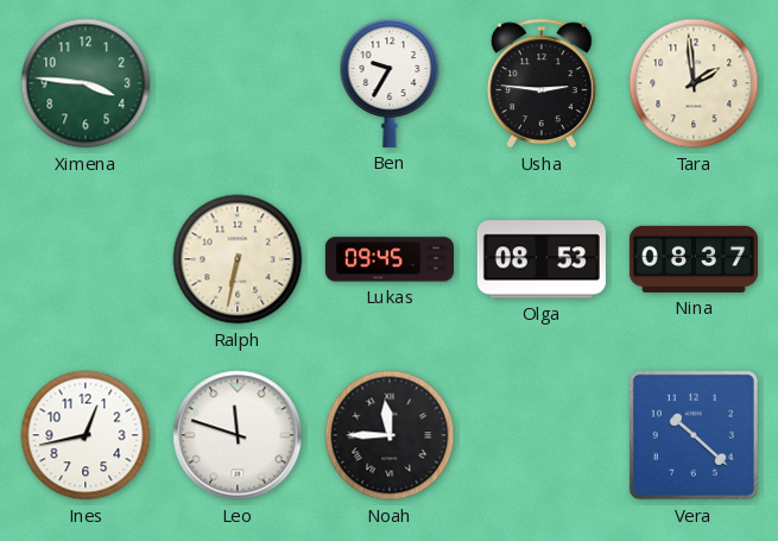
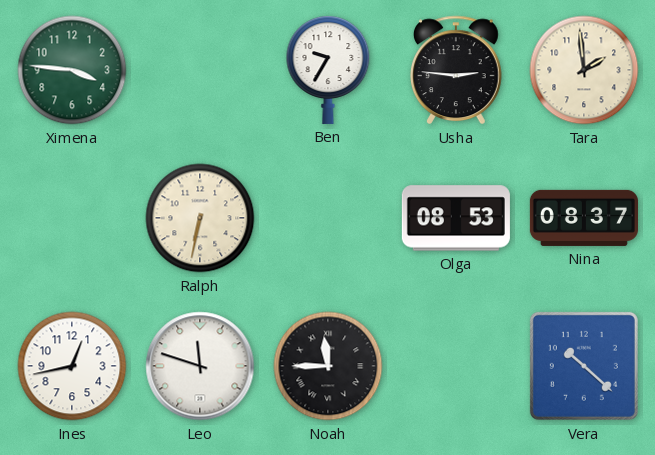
Lukas: 09:45 -> none (390, 259)
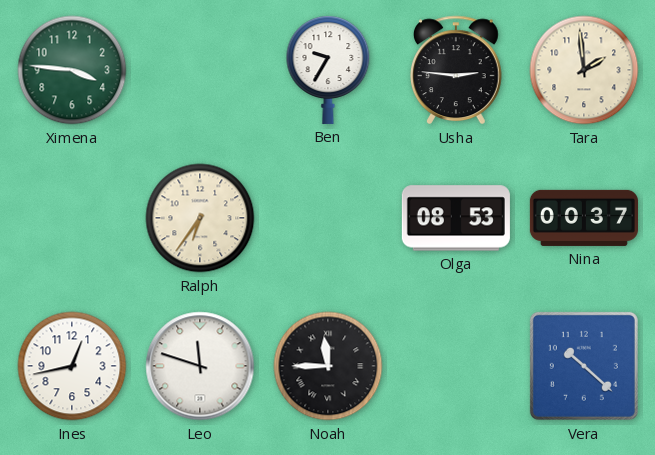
Ralph: 6:32 -> 6:36 (200, 218)
Nina: 08:37 -> 00:37 (584, 218)
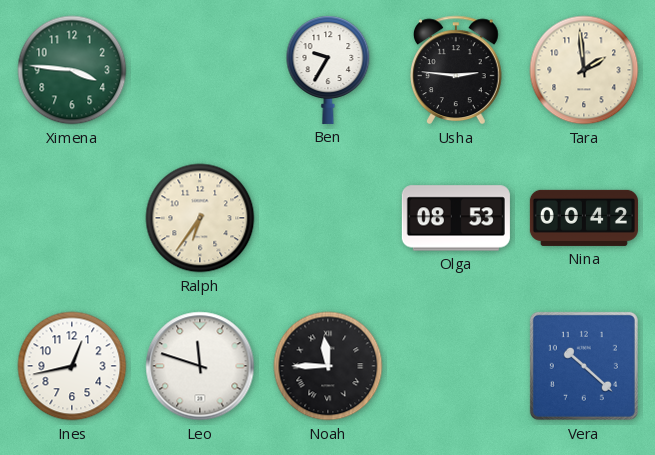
Nina: 00:37 -> 00:42 (584, 218)
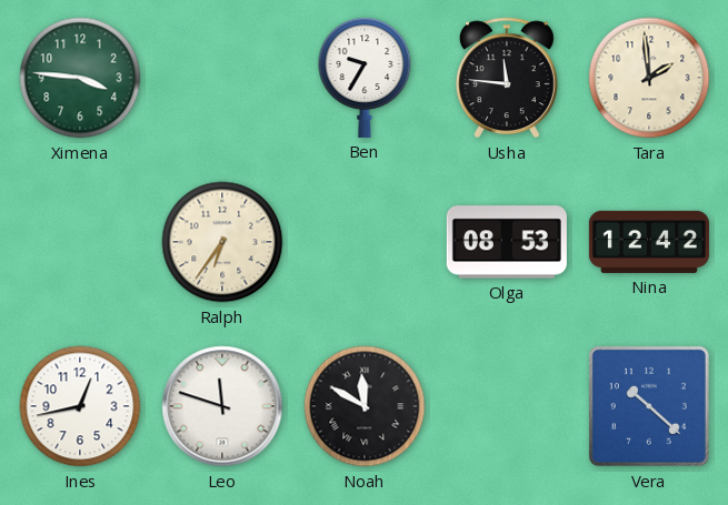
Usha: 2:46 -> 11:46 (507, 78)
Nina: 00:42 -> 12:42 (649, 242)
Noah: 11:45 -> 11:50 (365, 406)
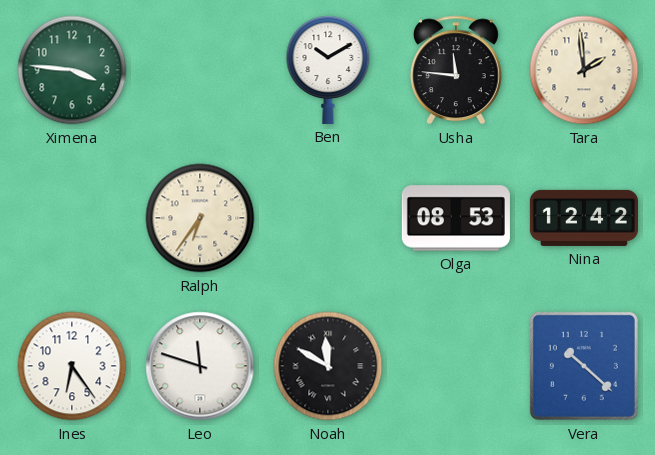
Ben: 9:35 -> 10:10 (328, 70)
Ines: 12:43 -> 6:24 (72, 366)
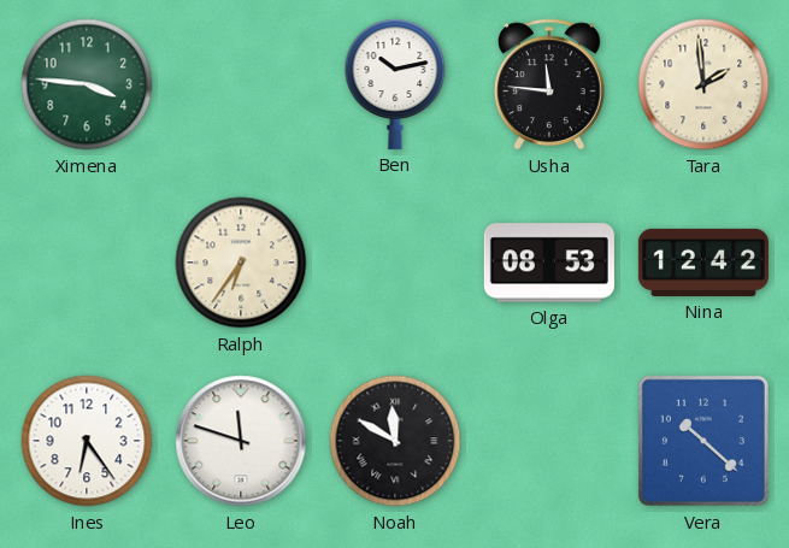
Ben: 10:10 -> 10:13 (395, 84)
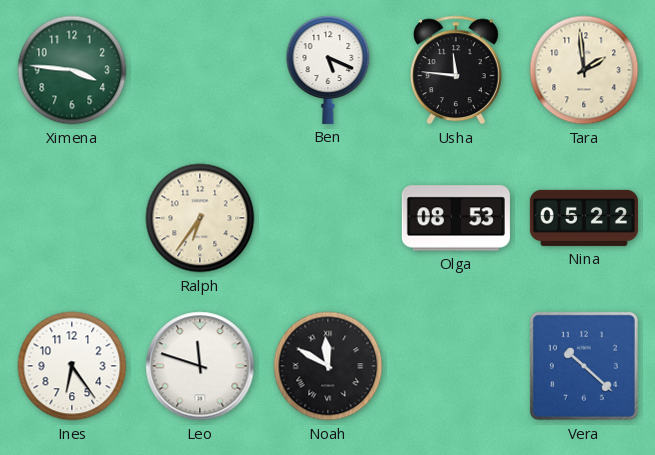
Ben: 10:13 -> 5:19 (328, 70)
Nina: 12:42 -> 05:22 (584, 218)
